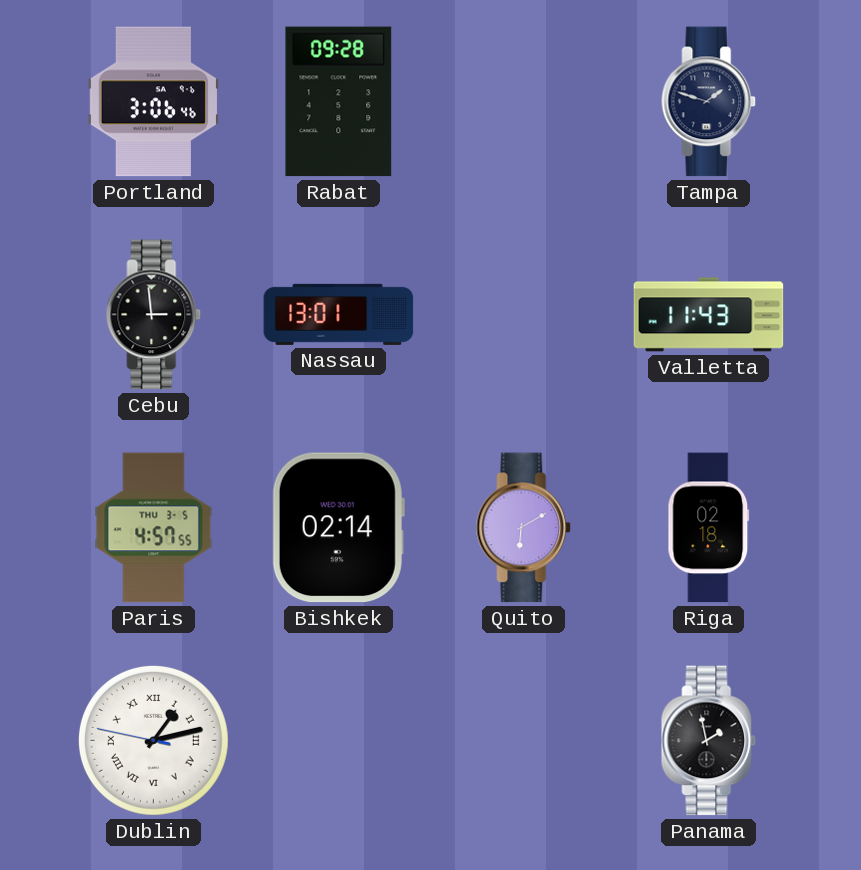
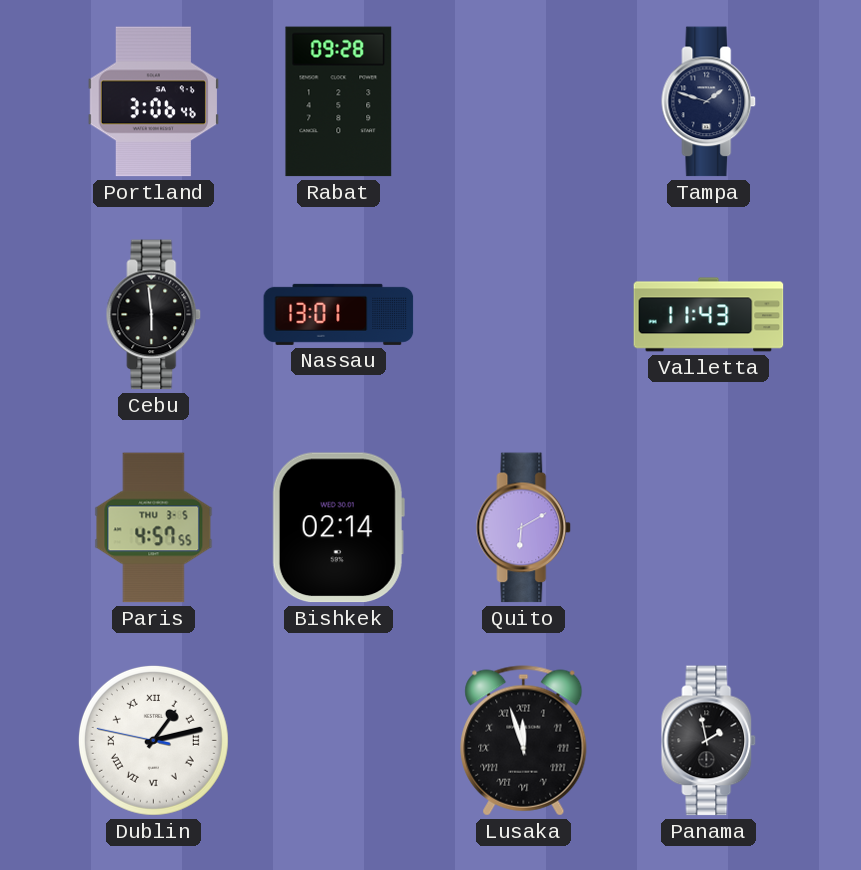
Cebu: 2:59 -> 5:59 (154, 315)
Riga: 02:18 -> none (709, 528)
Lusaka: none -> 11:57 (524, 741)
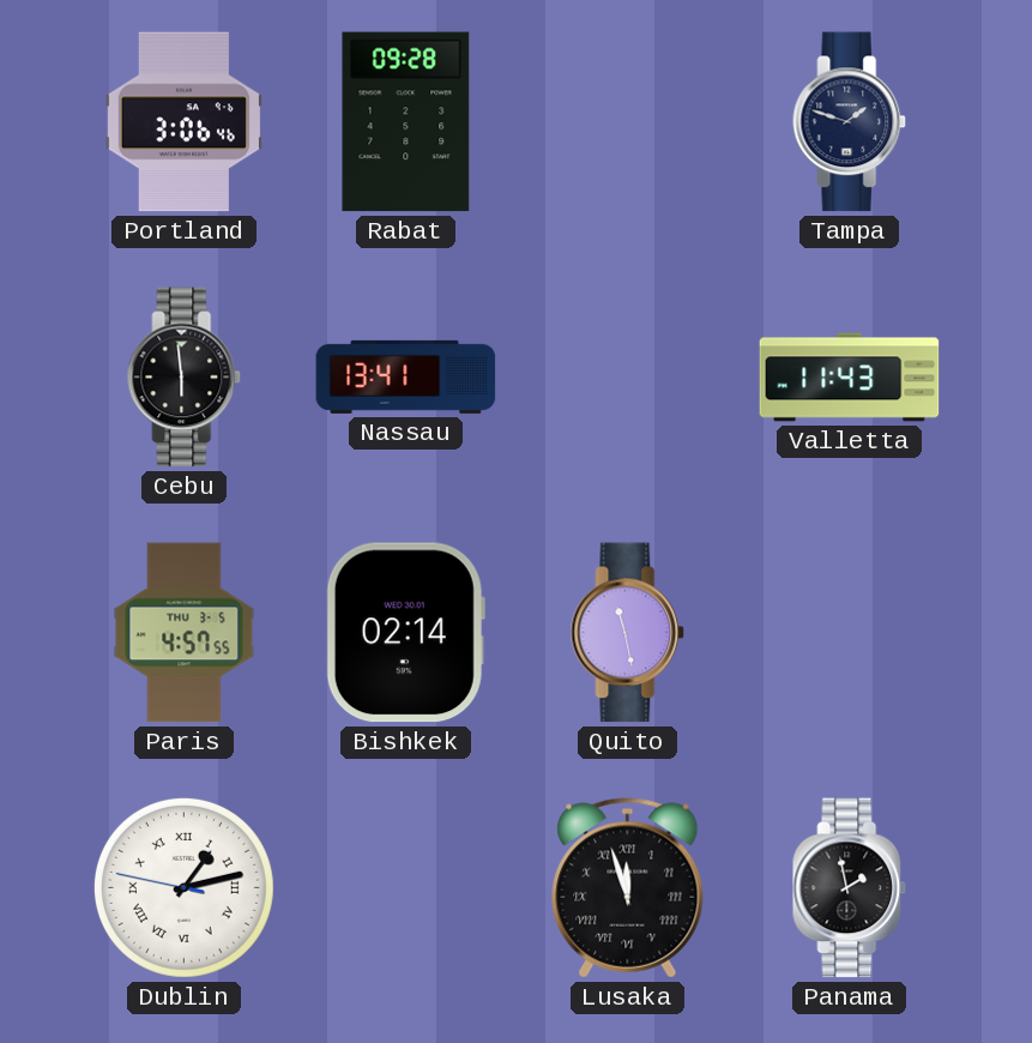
Nassau: 13:01 -> 13:41 (406, 376)
Quito: 6:10 -> 11:28 (628, 633)
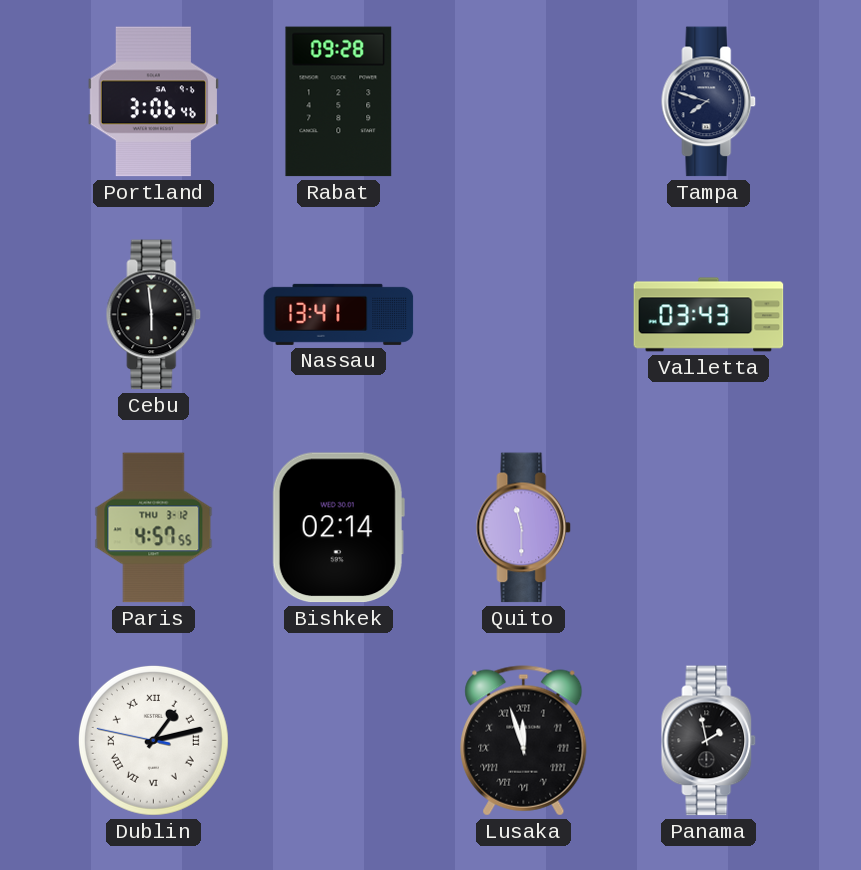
Tampa: 1:48 -> 7:48 (709, 102)
Valletta: 11:43 -> 03:43 (709, 315)
Paris date: THU 3-5 -> THU 3-12 (154, 528)
Quito: 11:28 -> 11:30 (524, 528)
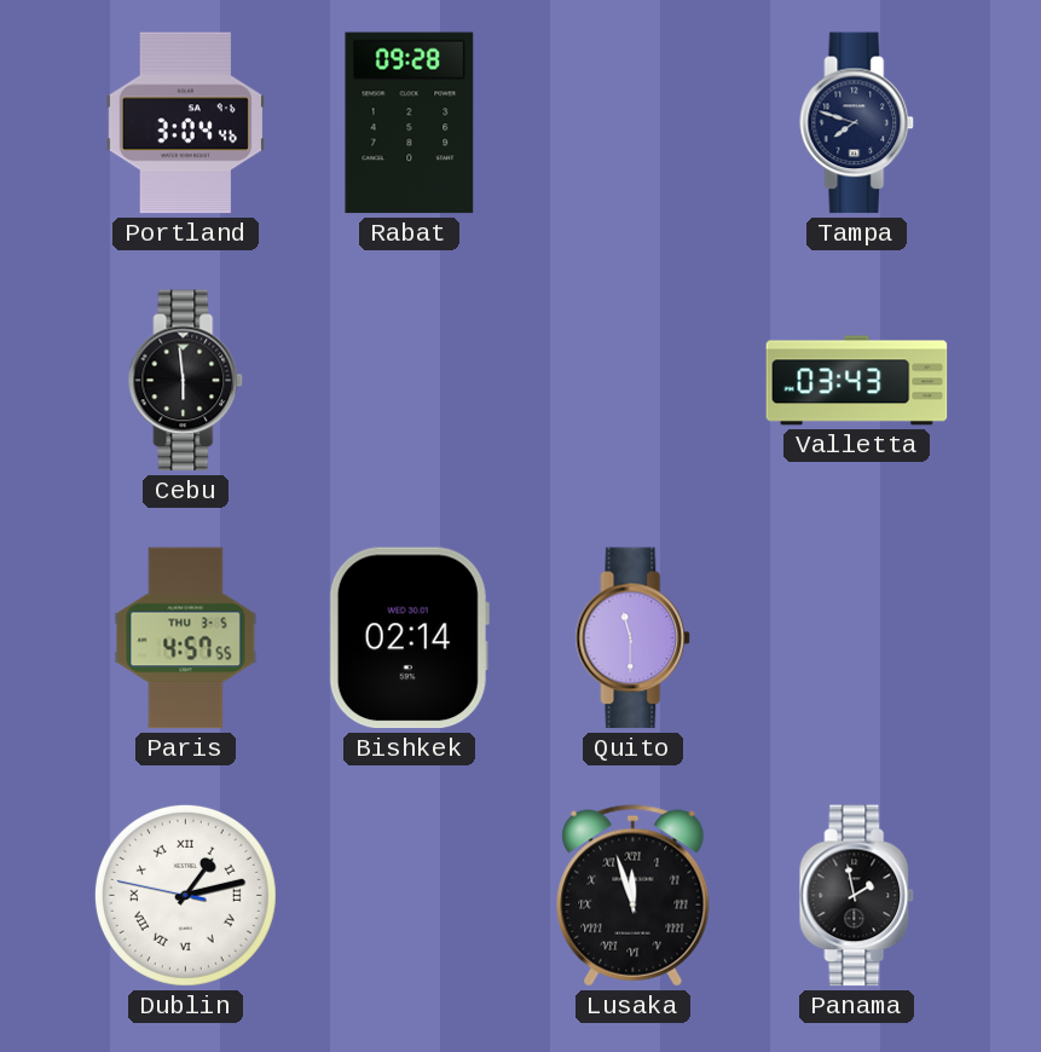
Portland: 3:06 -> 3:04 (185, 123)
Nassau: 13:41 -> none (339, 314)
Paris date: THU 3-12 -> THU 3-5 (186, 638)
